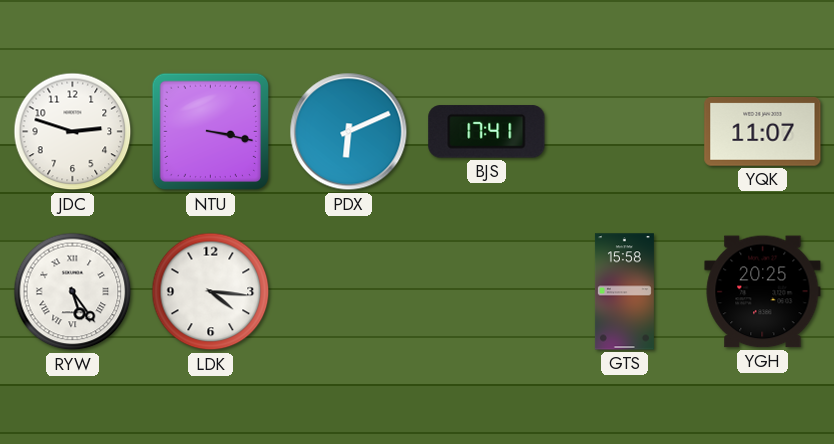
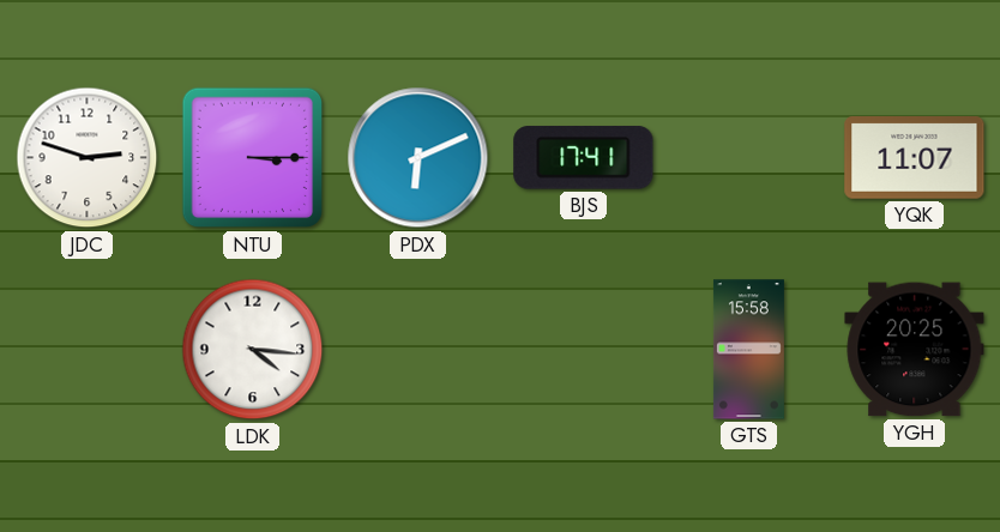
NTU: 3:17 -> 3:15 (253, 158)
RYW: 5:24 -> none (73, 292)
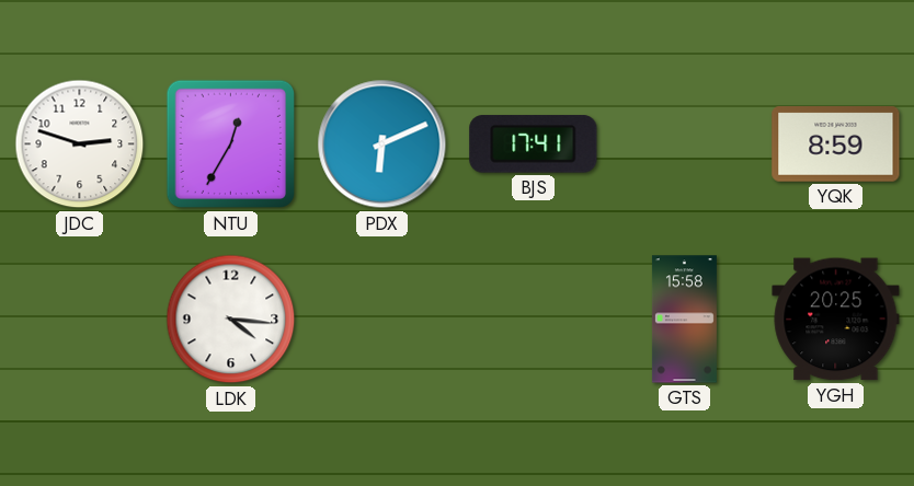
NTU: 3:15 -> 12:35 (231, 144)
YQK: 11:07 -> 8:59 (836, 144)
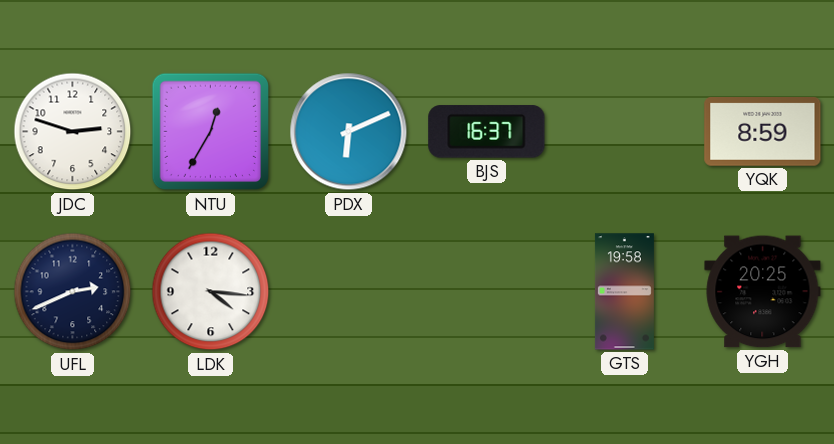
BJS: 17:41 -> 16:37 (487, 132)
UFL: none -> 2:41 (73, 292)
GTS: 15:58 -> 19:58 (624, 292)
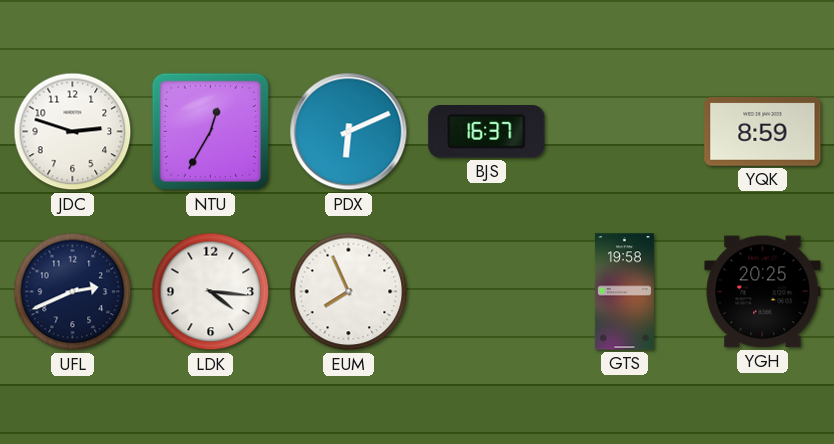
EUM: none -> 7:56 (349, 292)
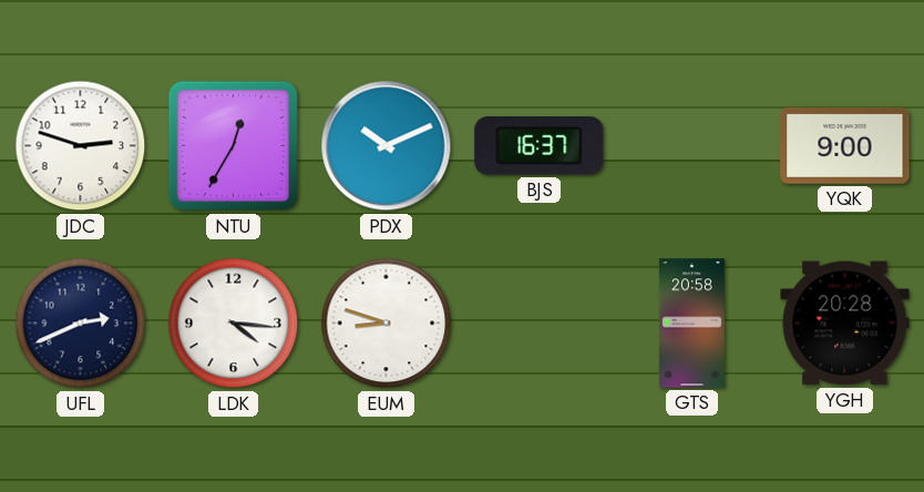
PDX: 6:11 -> 10:11 (387, 146)
YQK: 8:59 -> 9:00 (845, 146)
EUM: 7:56 -> 8:48 (387, 324)
GTS: 19:58 -> 20:58 (691, 324)
YGH: 20:25 -> 20:28 (845, 324)
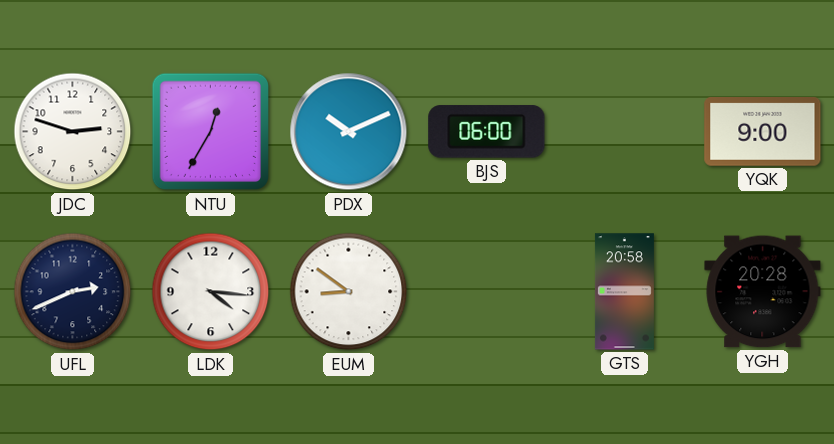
BJS: 16:37 -> 06:00 (487, 132)
EUM: 8:48 -> 8:51 (349, 292)
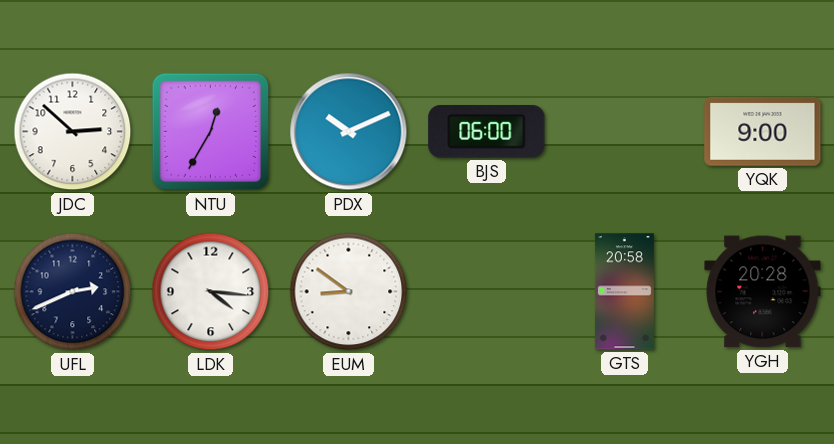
JDC: 2:48 -> 2:52 (73, 132)
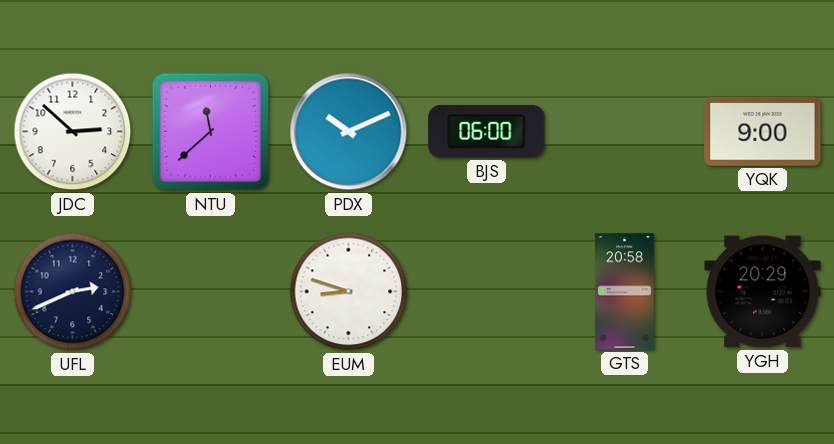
NTU: 12:35 -> 11:38 (211, 132)
LDK: 4:16 -> none (211, 292)
EUM: 8:51 -> 8:48 (349, 292)
YGH: 20:28 -> 20:29 (763, 292)
